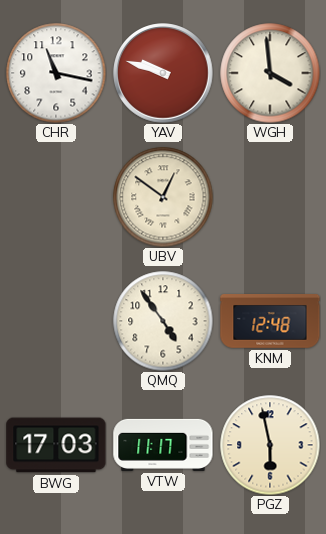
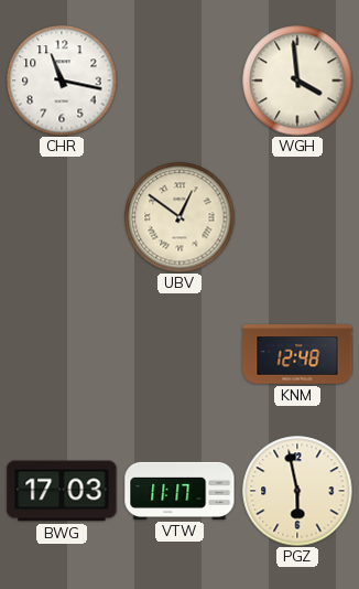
YAV: 9:48 -> none (163, 73)
QMQ: 4:54 -> none (163, 321)
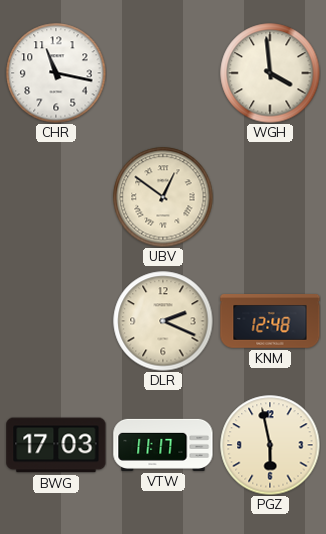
DLR: none -> 2:19 (163, 321)
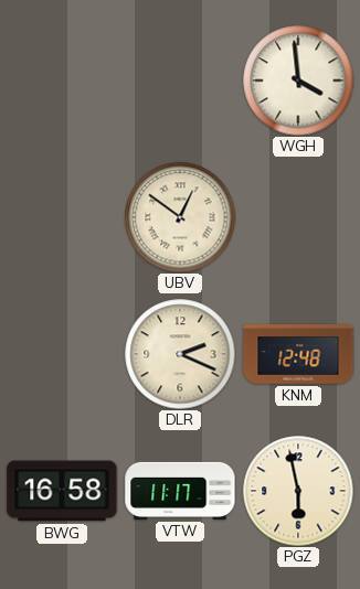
CHR: 11:17 -> none (56, 73)
BWG: 17:03 -> 16:58 (62, 491)
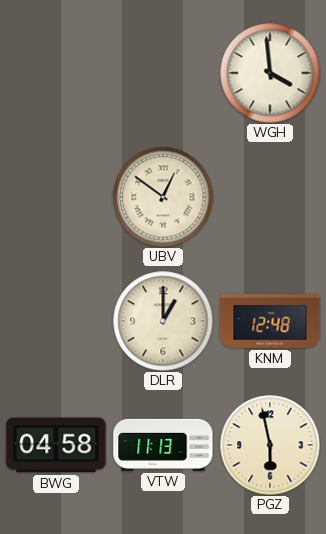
DLR: 2:19 -> 1:00 (163, 321)
BWG: 16:58 -> 04:58 (56, 445)
VTW: 11:17 -> 11:13 (163, 445)
